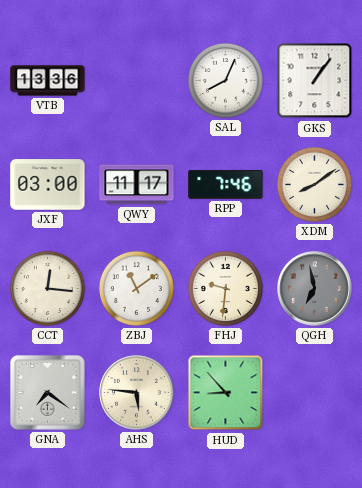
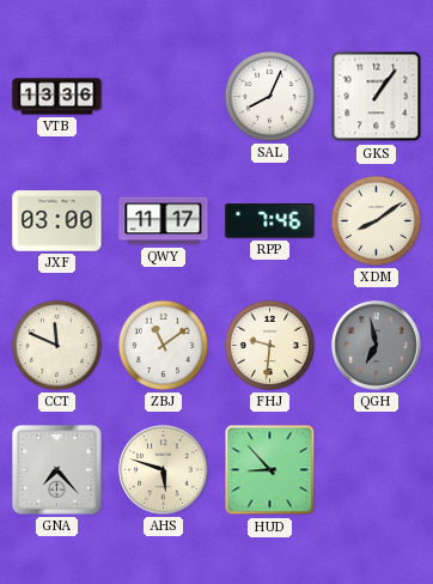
CCT: 12:16 -> 11:49 (56, 345)
GNA: 7:21 -> 7:23 (57, 470)
AHS: 5:46 -> 5:48 (164, 470)
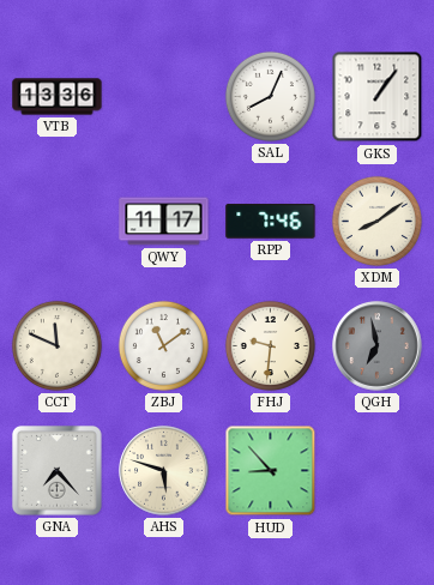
JXF: 03:00 -> none (57, 221)
